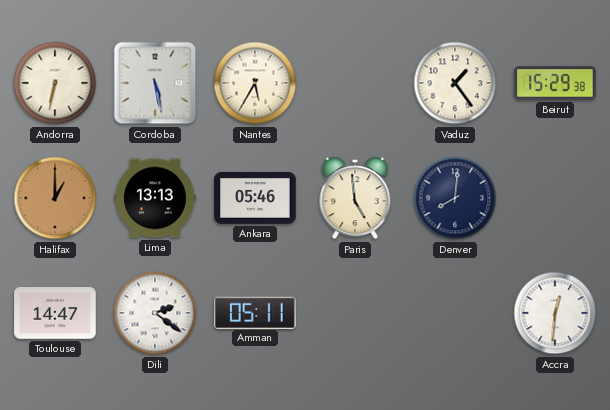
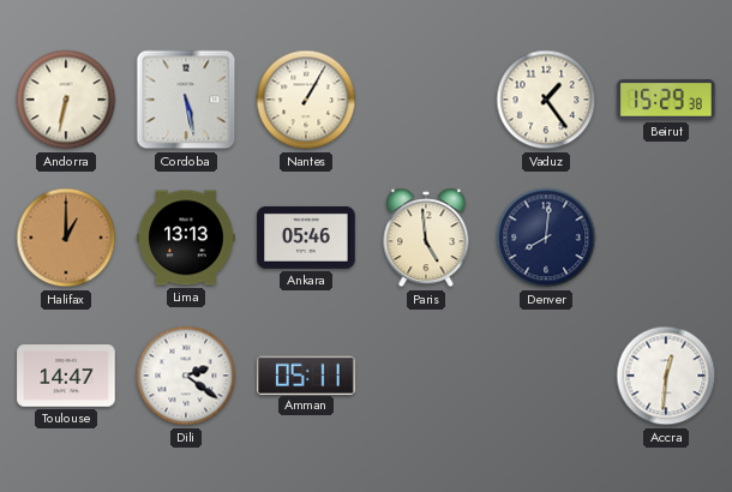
Nantes: 5:35 -> 1:05 (306, 100)
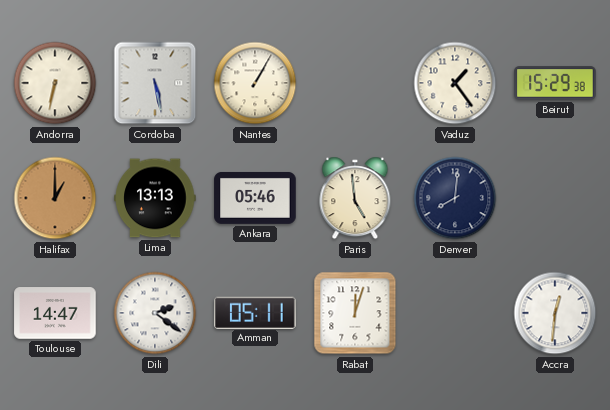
Rabat: none -> 12:03 (355, 313)
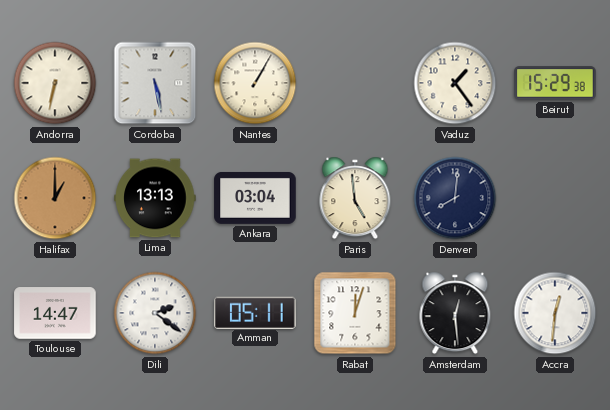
Ankara: 05:46 -> 03:04 (255, 198)
Amsterdam: none -> 12:29 (455, 313)
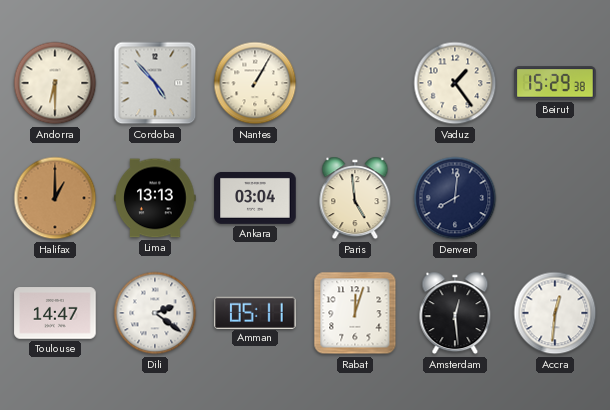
Andorra: 6:32 -> 6:30 (55, 83)
Cordoba: 5:28 -> 4:53 (155, 83)
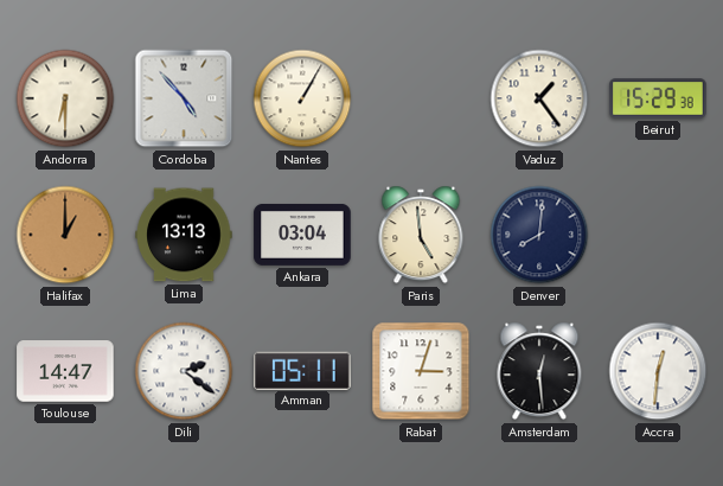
Rabat: 12:03 -> 3:03 (421, 371)
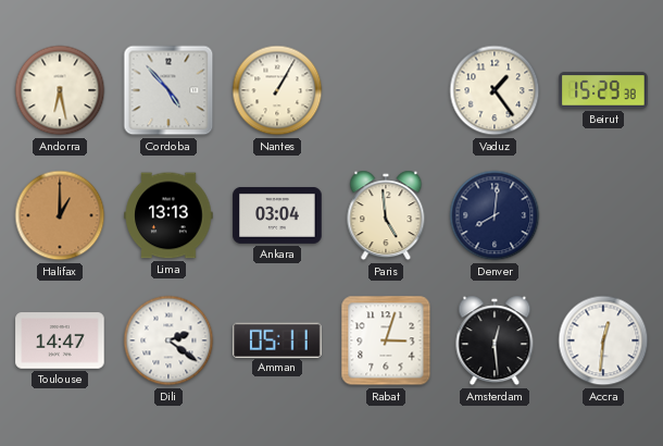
Andorra: 6:30 -> 6:28 (60, 90)
